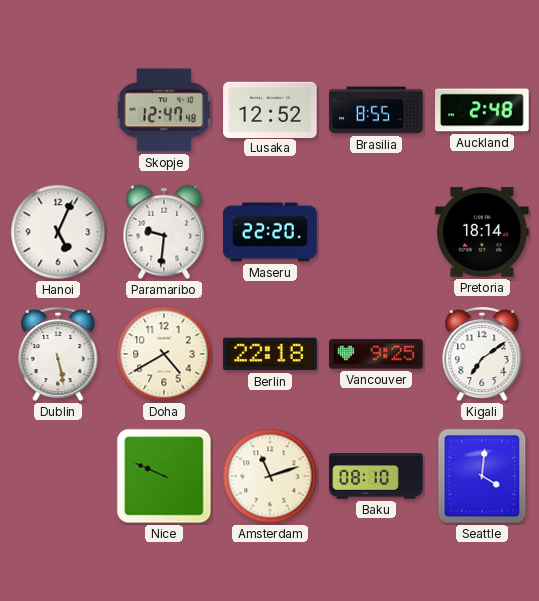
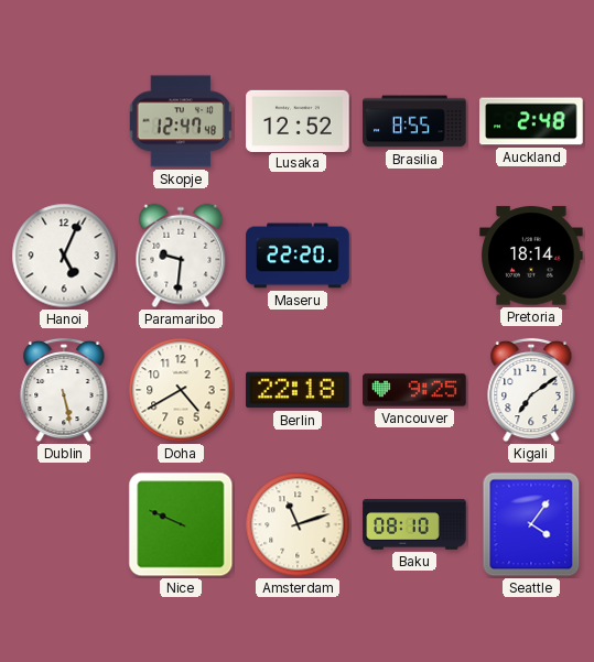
Seattle: 4:01 -> 4:06 (531, 524)
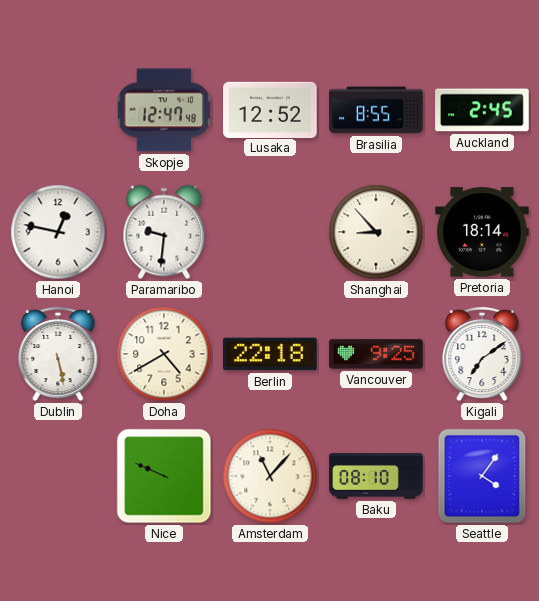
Auckland: 2:48 -> 2:45 (482, 110)
Hanoi: 5:04 -> 12:47 (58, 232)
Maseru: 22:20 -> none (298, 256)
Shanghai: none -> 8:53 (376, 232)
Amsterdam: 11:12 -> 11:07 (270, 476)
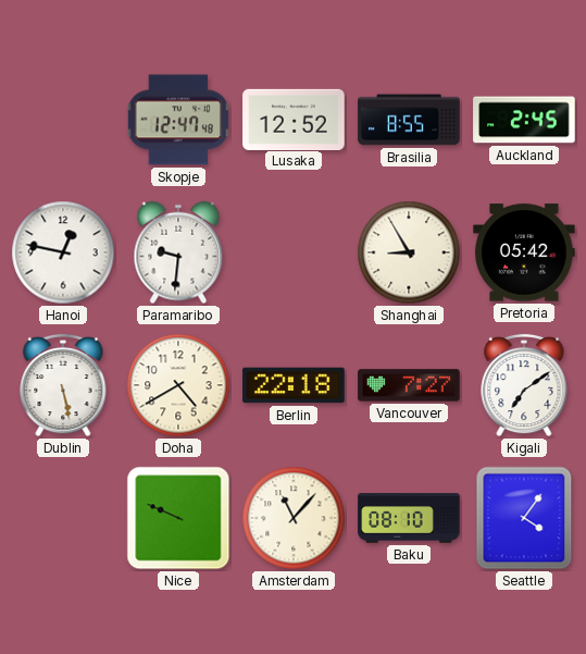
Shanghai: 8:53 -> 8:55 (409, 252)
Pretoria: 18:14 -> 05:42 (524, 252)
Vancouver: 9:25 -> 7:27 (409, 385)
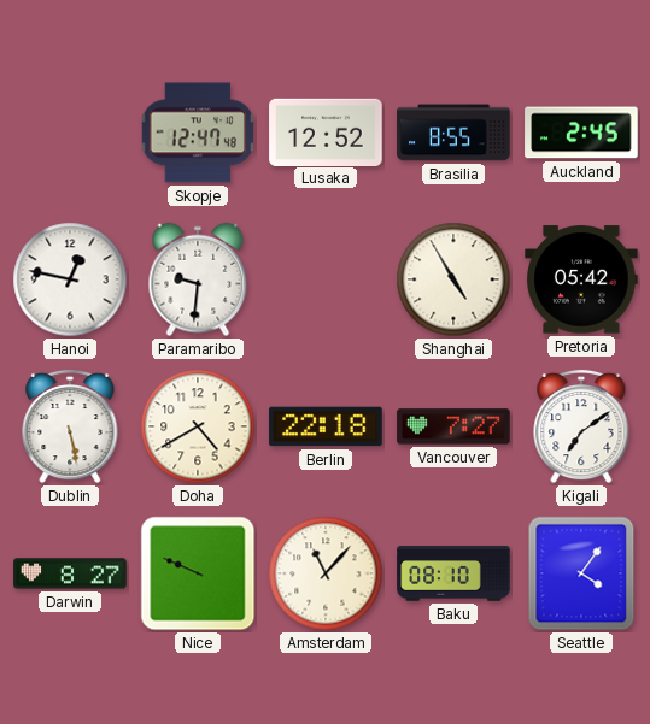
Shanghai: 8:55 -> 4:55 (453, 279)
Darwin: none -> 8:27 (70, 573)
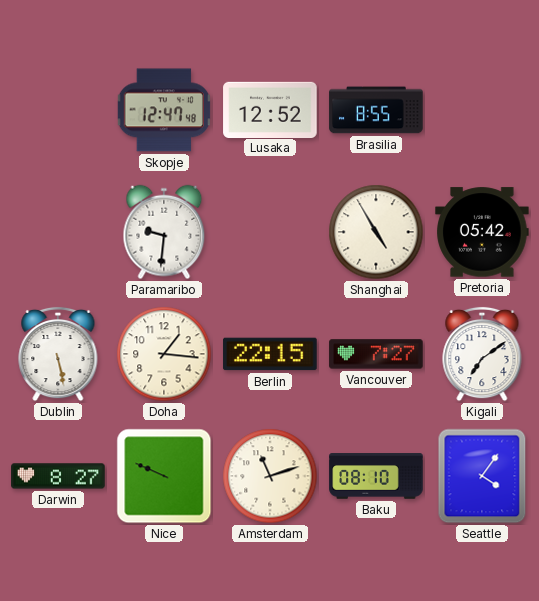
Auckland: 2:45 -> none (581, 133)
Hanoi: 12:47 -> none (70, 279)
Doha: 4:40 -> 1:16 (164, 354)
Berlin: 22:18 -> 22:15 (270, 354)
Amsterdam: 11:07 -> 11:12 (270, 476)
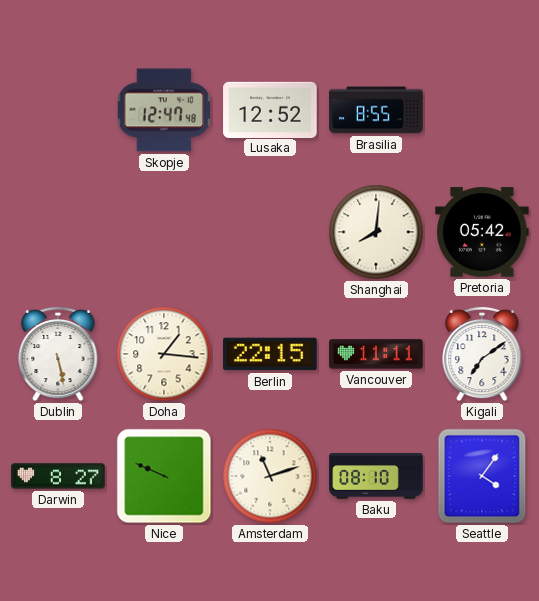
Paramaribo: 9:31 -> none (164, 232)
Shanghai: 4:55 -> 8:01 (376, 232)
Vancouver: 7:27 -> 11:11 (376, 354)
